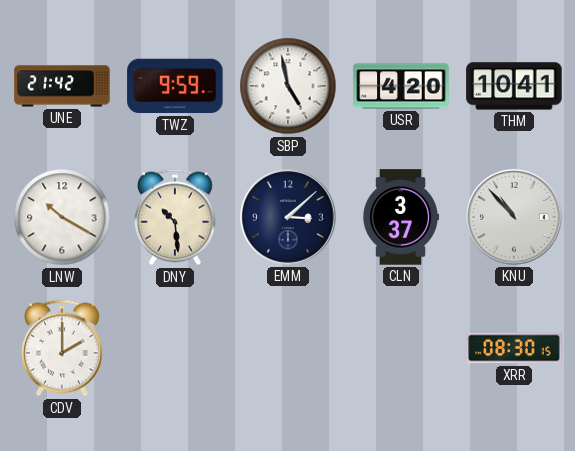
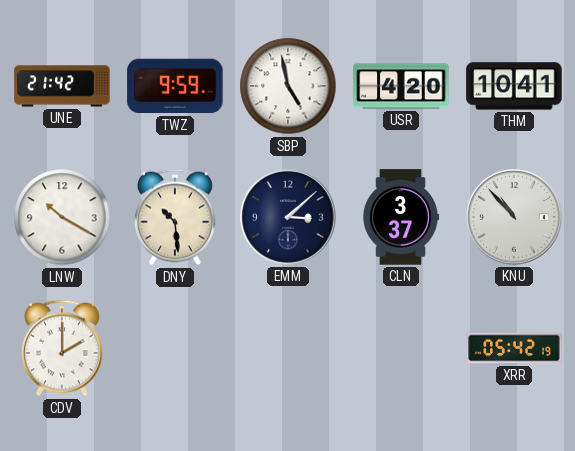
XRR: 08:30 -> 05:42 (514, 348)
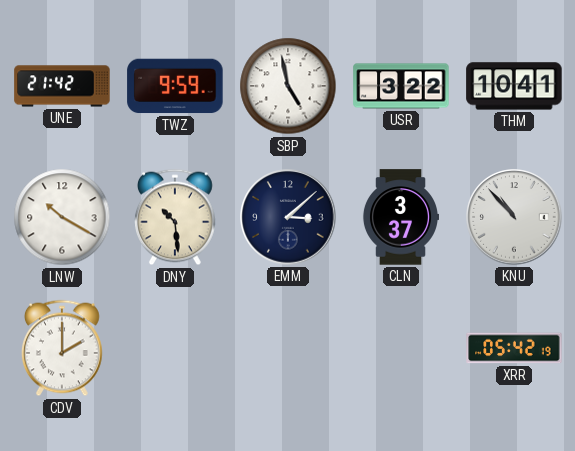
USR: 4:20 -> 3:22 (401, 86)
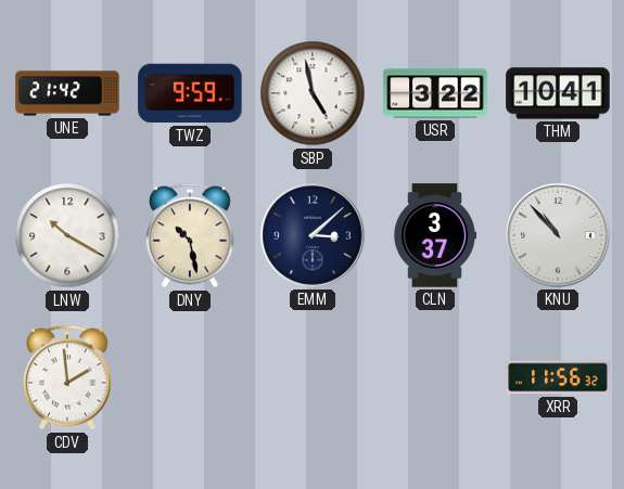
DNY: 10:29 -> 10:28 (191, 235)
CDV: 2:00 -> 1:59 (68, 377)
XRR: 05:42 -> 11:56 (558, 377)
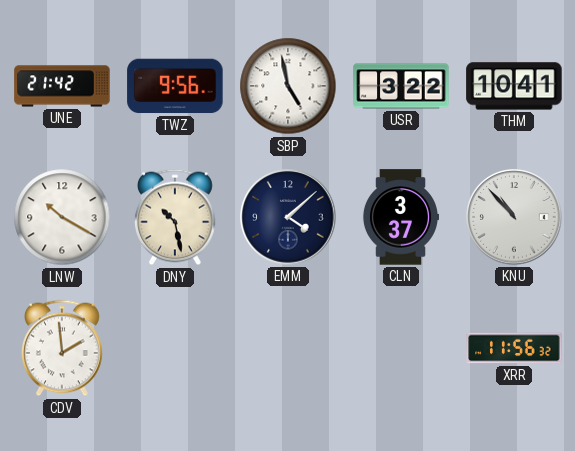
TWZ: 9:59 -> 9:56 (175, 86)
EMM: 3:08 -> 4:08 (288, 217)
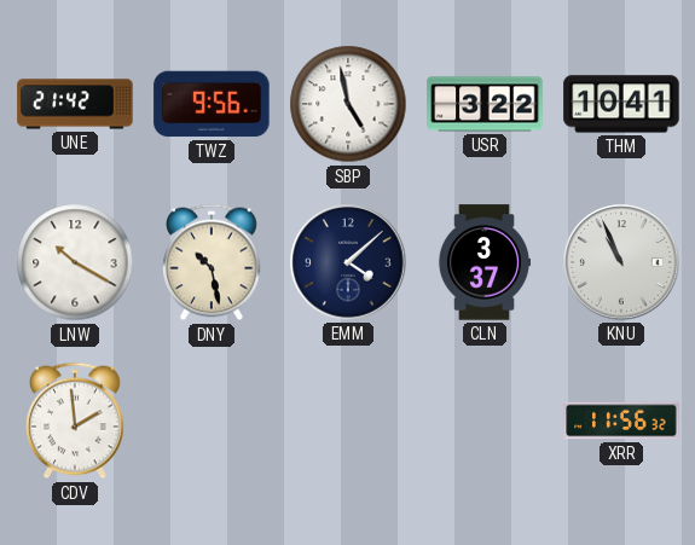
KNU: 10:53 -> 10:56 (621, 262)
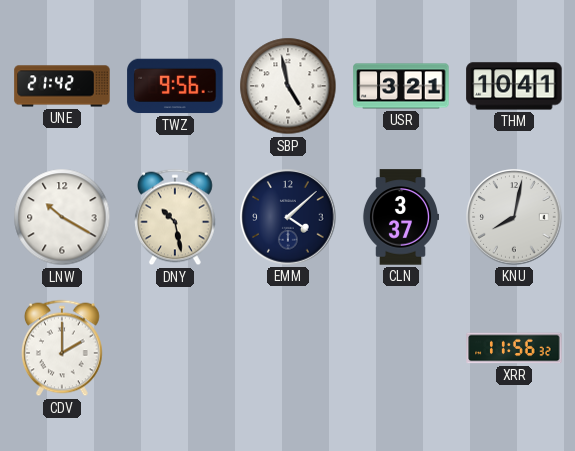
USR: 3:22 -> 3:21 (401, 86)
KNU: 10:56 -> 8:02 (514, 217)
CDV: 1:59 -> 2:00 (63, 348)
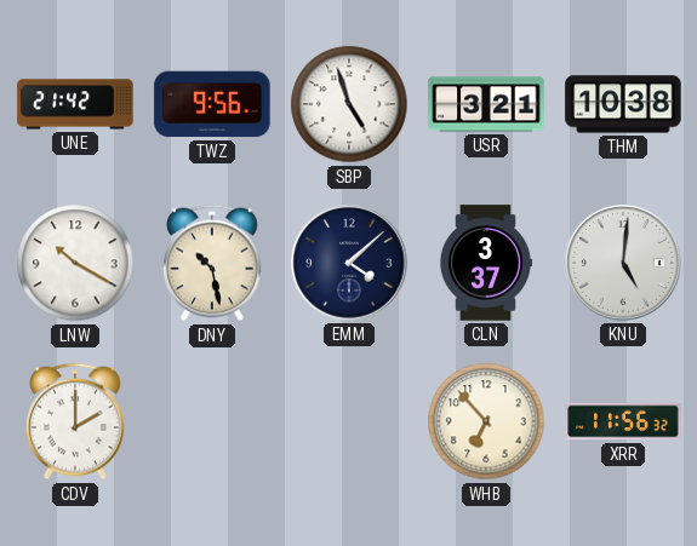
SBP: 4:58 -> 4:57 (349, 104)
THM: 10:41 -> 10:38 (623, 104)
KNU: 8:02 -> 5:01 (623, 263)
WHB: none -> 6:53 (486, 421)
